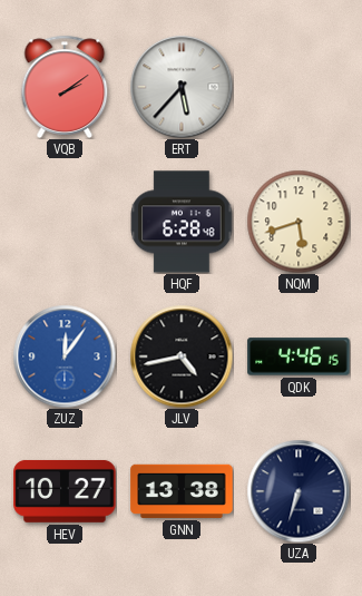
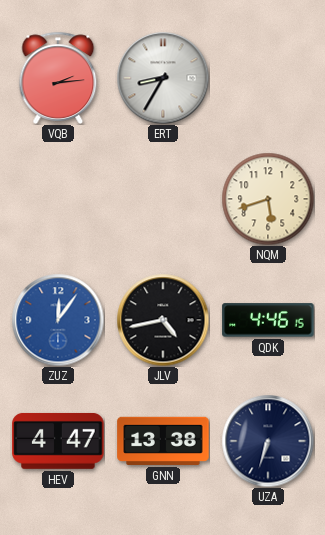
VQB: 2:09 -> 2:14 (58, 78)
ERT: 5:37 -> 8:35 (163, 78)
HQF: 6:28 -> none (182, 222)
HEV: 10:27 -> 4:47 (58, 441)
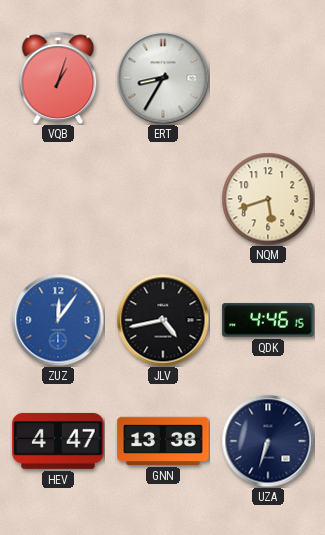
VQB: 2:14 -> 1:03 (58, 78)
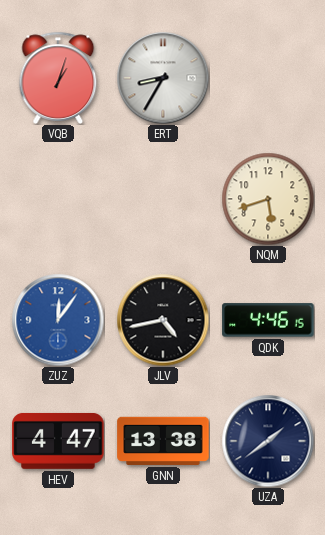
UZA: 6:33 -> 1:39 (268, 441)
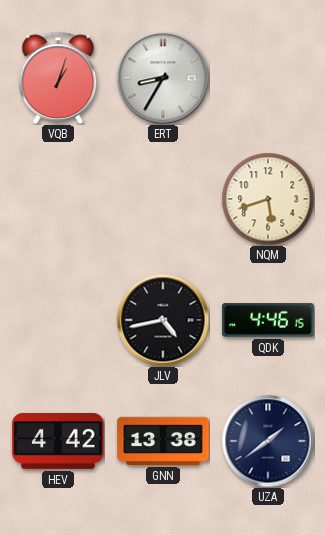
ZUZ: 12:06 -> none (58, 320)
HEV: 4:47 -> 4:42 (58, 441)
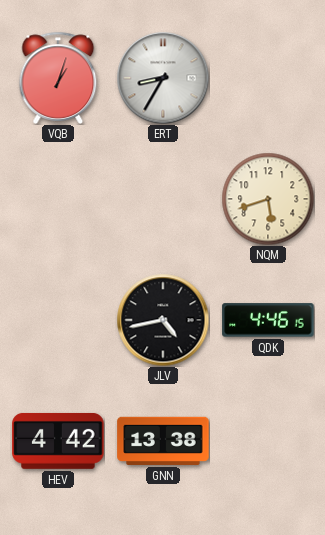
UZA: 1:39 -> none (268, 441)
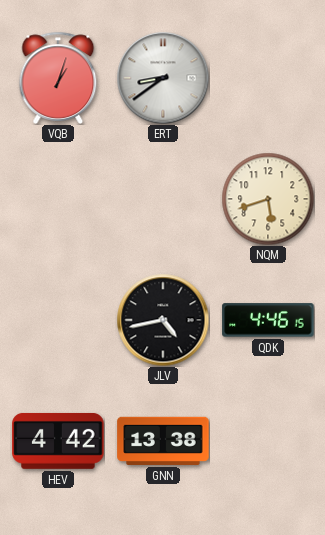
ERT: 8:35 -> 8:39 (163, 78)
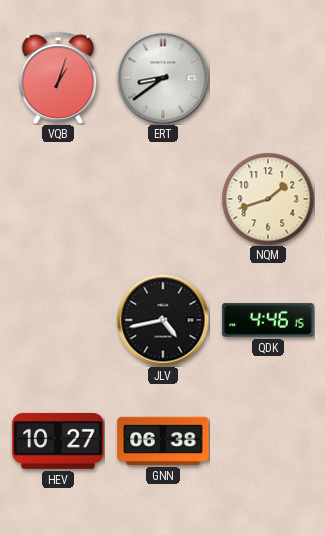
NQM: 5:42 -> 1:42 (268, 199)
HEV: 4:42 -> 10:27 (58, 441)
GNN: 13:38 -> 06:38 (163, 441)
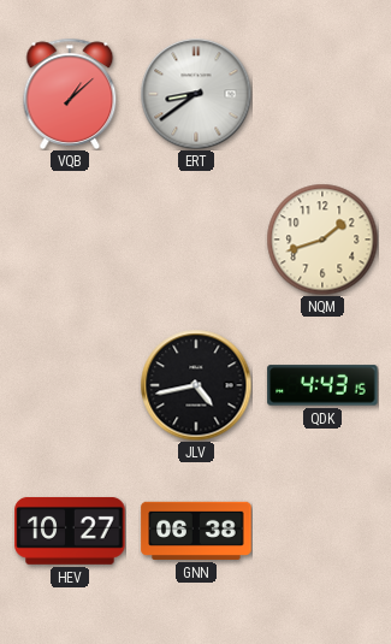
VQB: 1:03 -> 1:08 (70, 94)
QDK: 4:46 -> 4:43 (322, 385)
